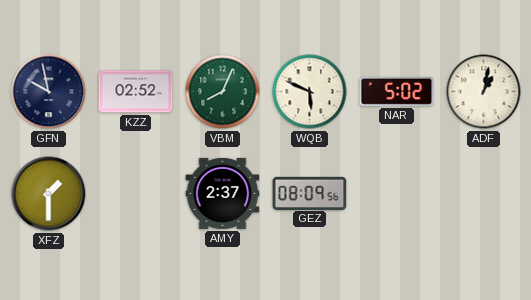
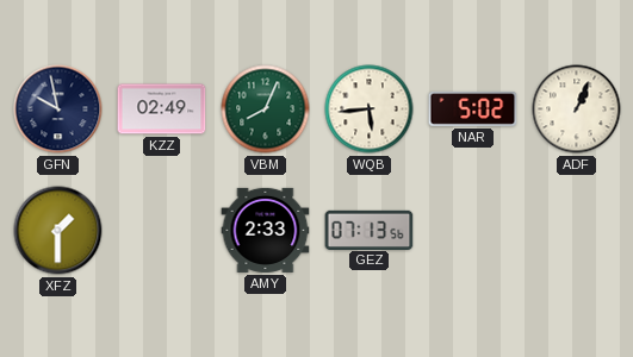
KZZ: 02:52 -> 02:49 (162, 109)
WQB: 5:49 -> 5:44 (370, 109)
ADF: 1:02 -> 1:04 (577, 109)
AMY: 2:37 -> 2:33 (266, 230)
GEZ: 08:09 -> 07:13 (370, 230)
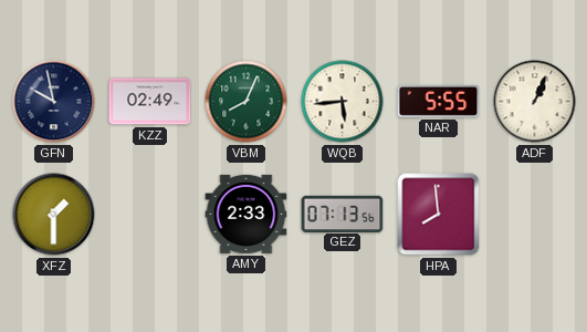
NAR: 5:02 -> 5:55 (439, 101)
HPA: none -> 7:59 (439, 215)
